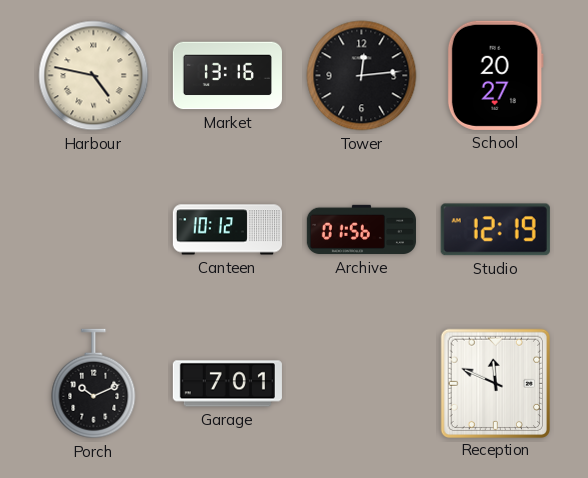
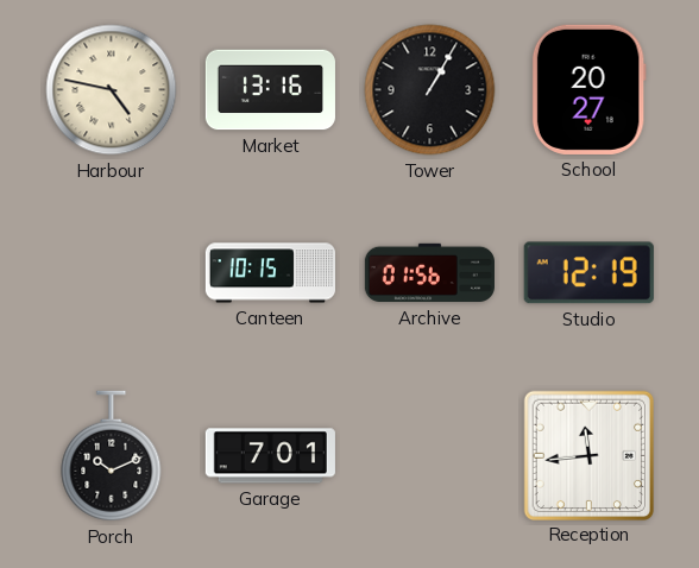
Tower: 12:14 -> 1:05 (430, 90)
Canteen: 10:12 -> 10:15 (270, 273)
Reception: 11:49 -> 11:44 (588, 455)
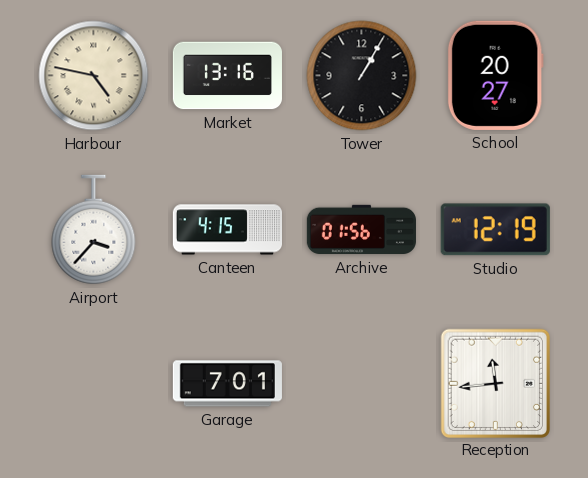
Airport: none -> 3:37 (94, 230)
Canteen: 10:15 -> 4:15 (227, 230)
Porch: 10:11 -> none (112, 456)
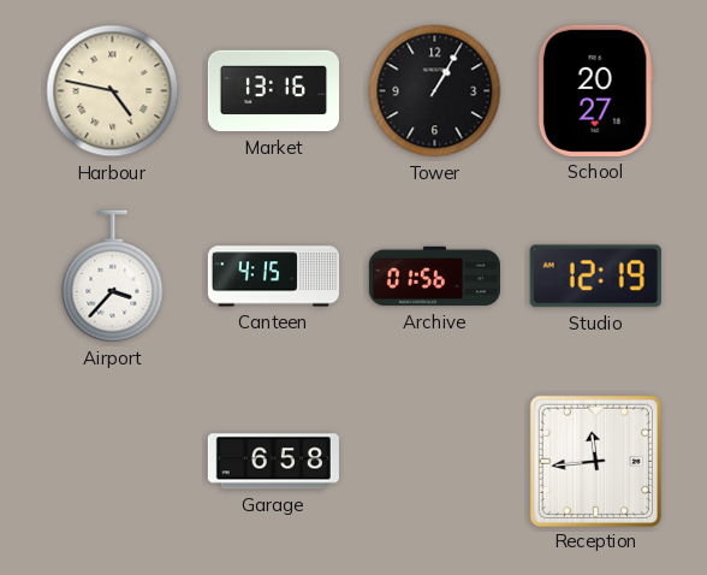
Garage: 7:01 -> 6:58 (273, 462)
